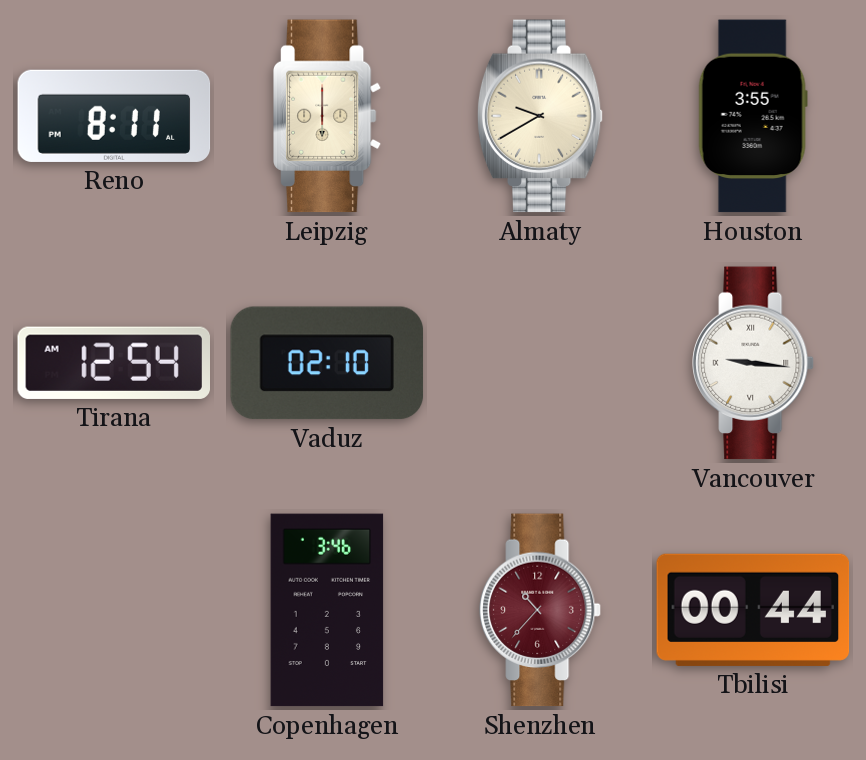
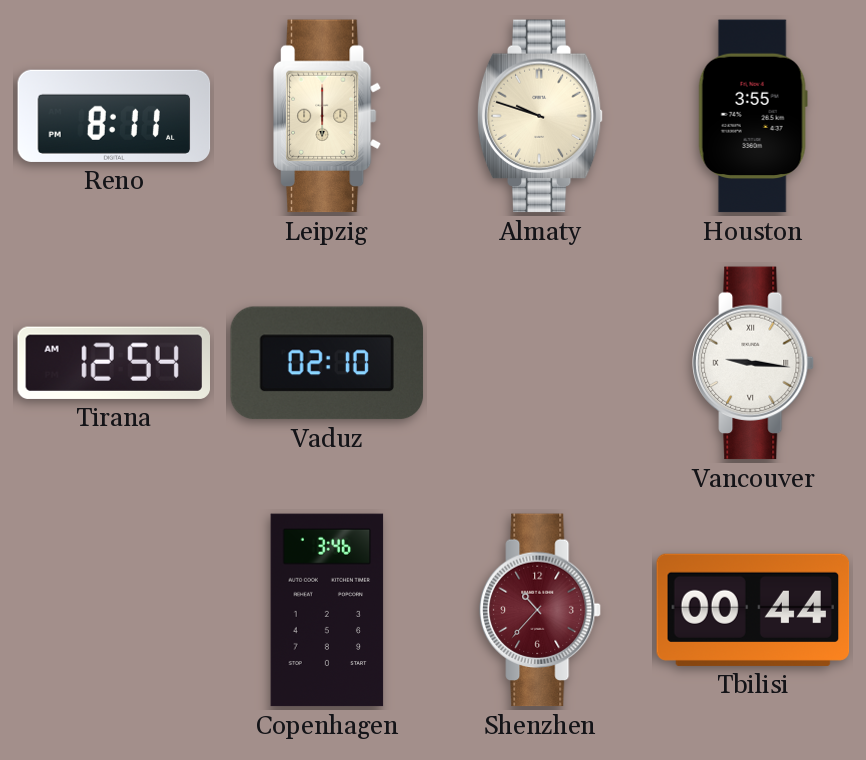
Almaty: 9:40 -> 9:48 (540, 116)
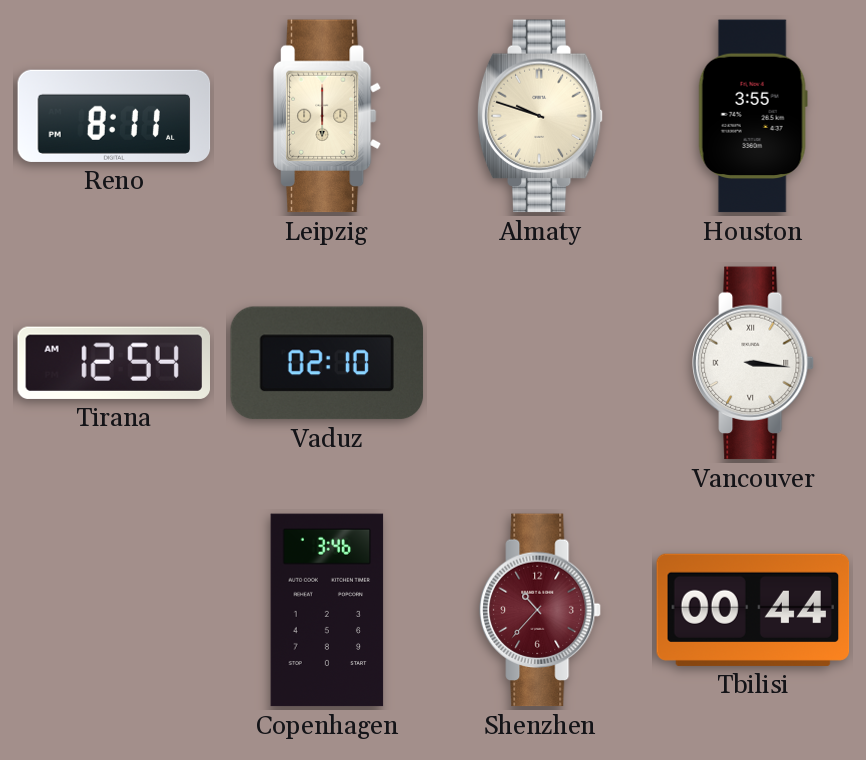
Vancouver: 9:16 -> 3:16 (753, 363)
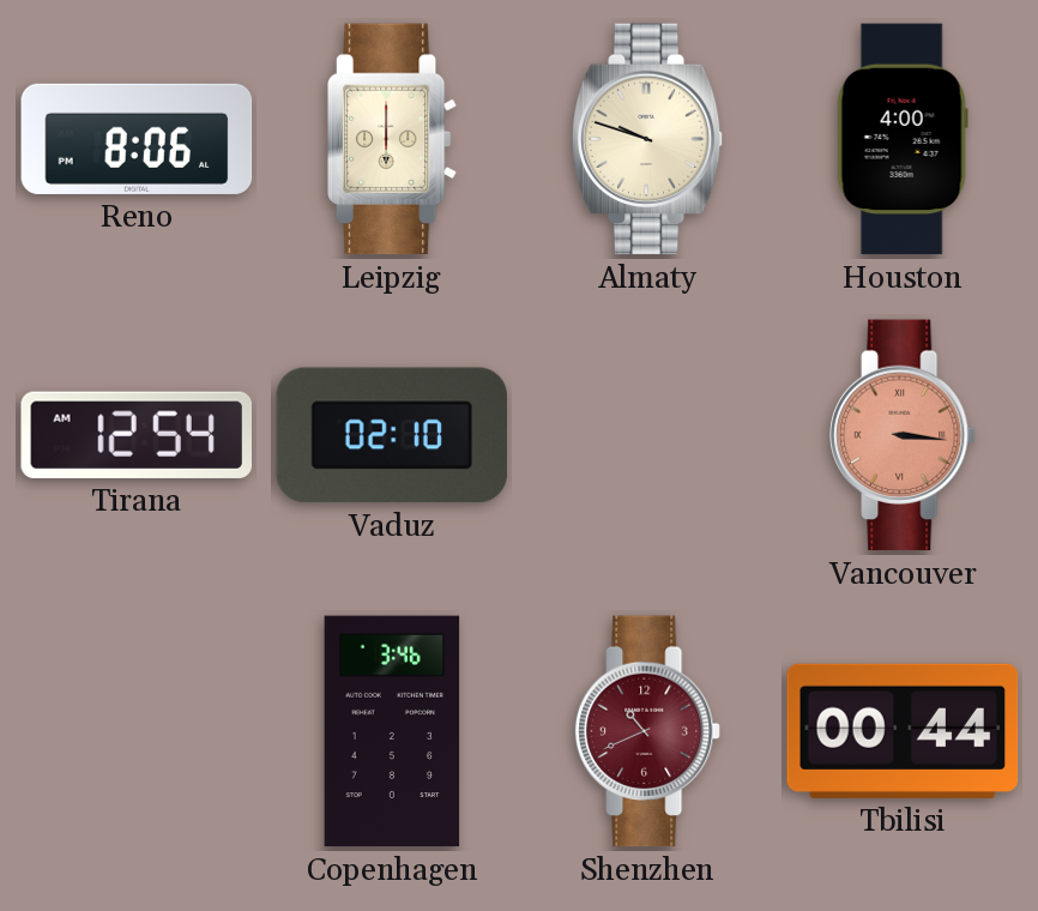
Reno: 8:11 -> 8:06 (137, 139)
Houston: 3:55 -> 4:00 (903, 139)
Vancouver dial: white -> salmon (903, 435)
Shenzhen: 10:37 -> 10:41 (647, 731)
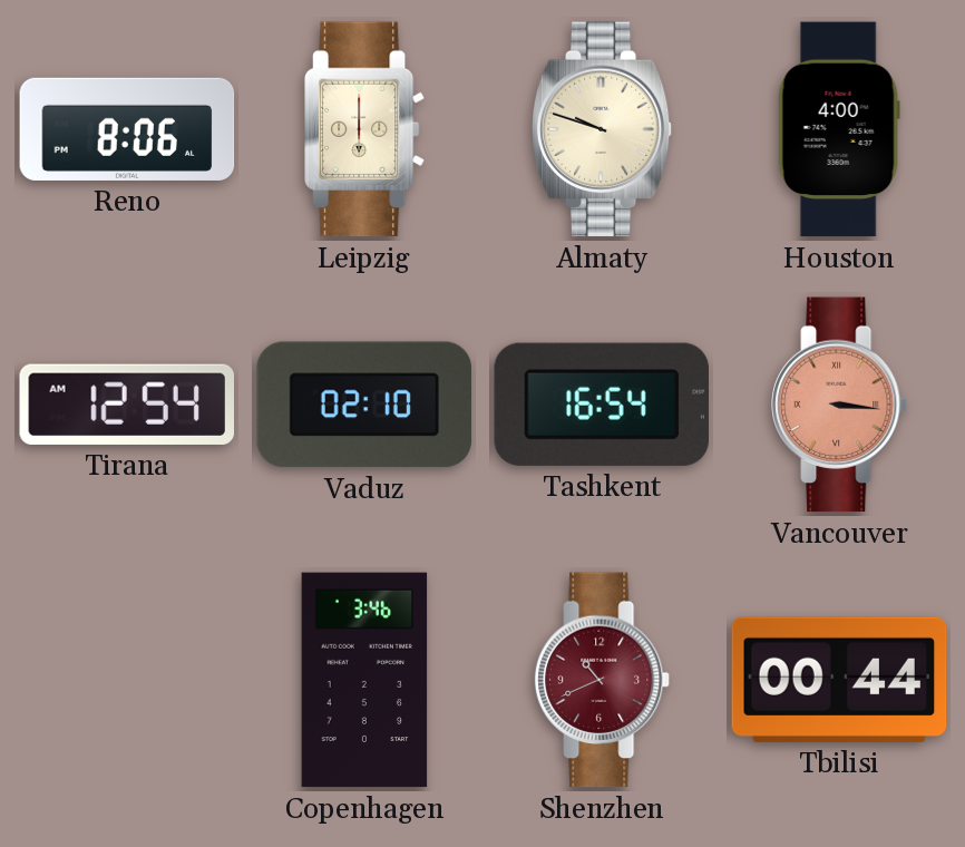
Tashkent: none -> 16:54 (602, 405)
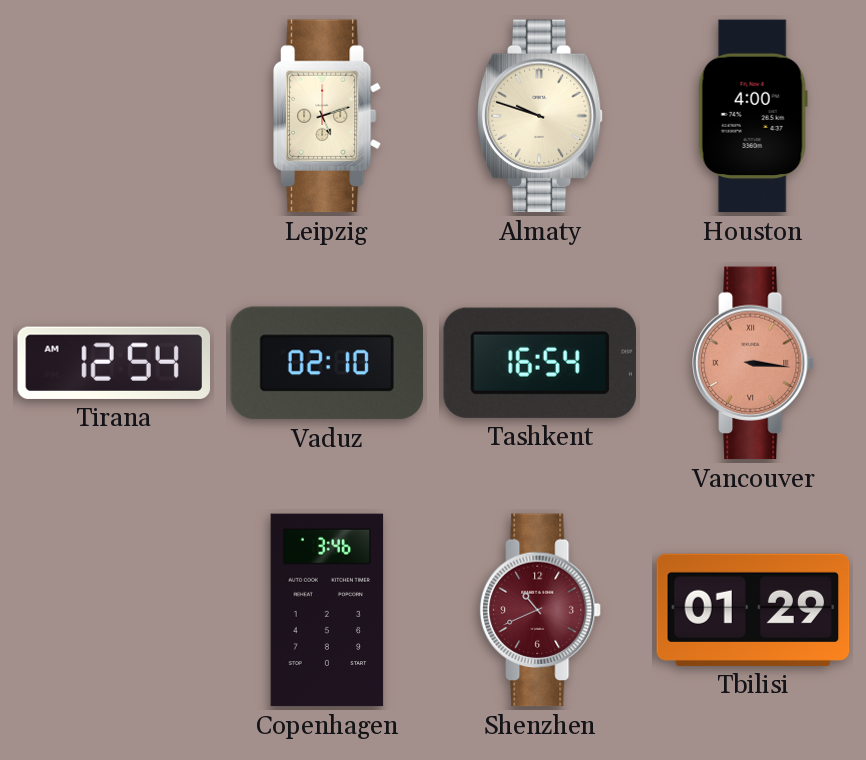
Reno: 8:06 -> none (127, 129)
Leipzig: 6:00 -> 5:12 (328, 116)
Tbilisi: 00:44 -> 01:29 (753, 610)
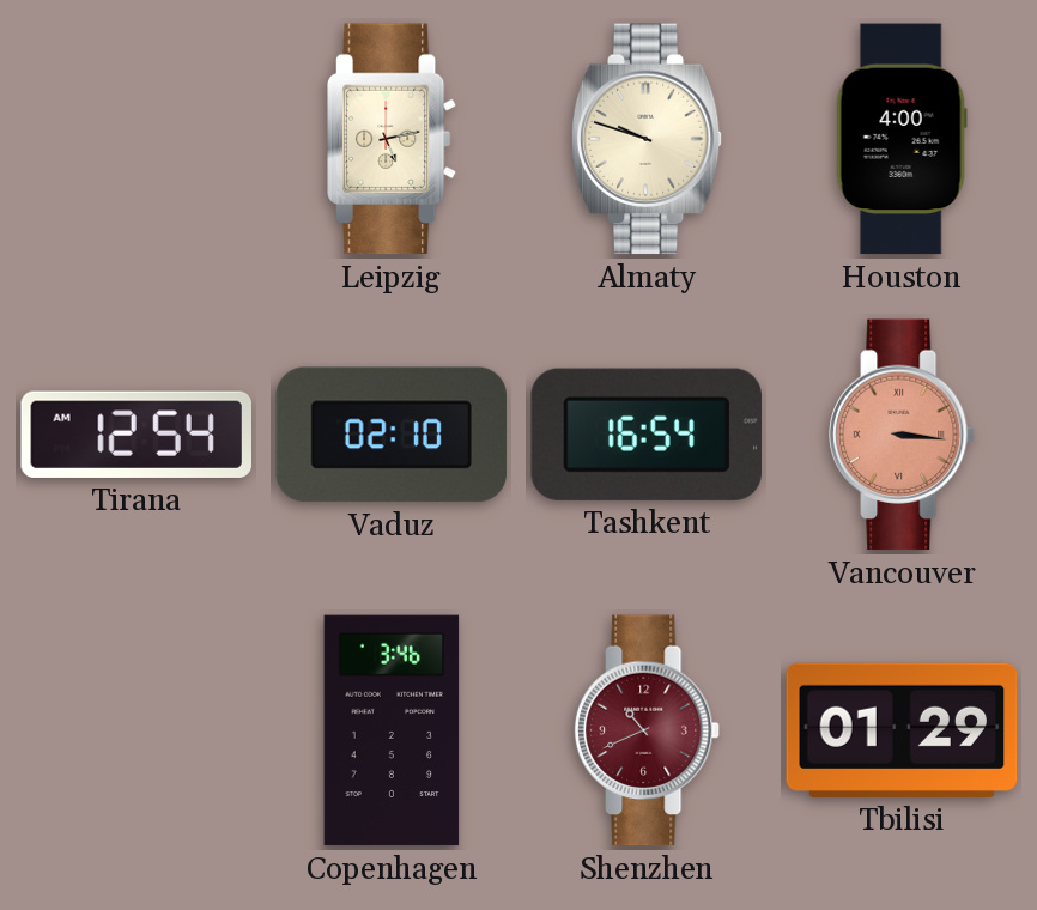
Leipzig: 5:12 -> 5:13 (393, 139)
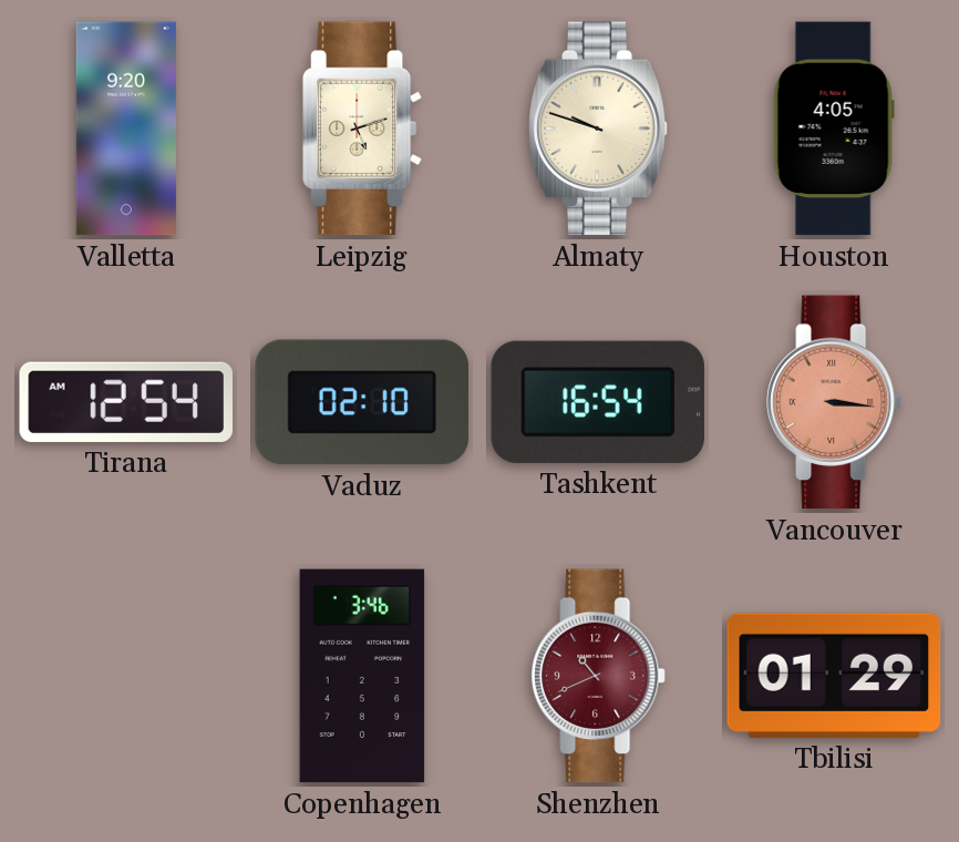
Valletta: none -> 9:20 (126, 129)
Leipzig: 5:13 -> 5:12 (363, 129)
Houston: 4:00 -> 4:05 (834, 129)
